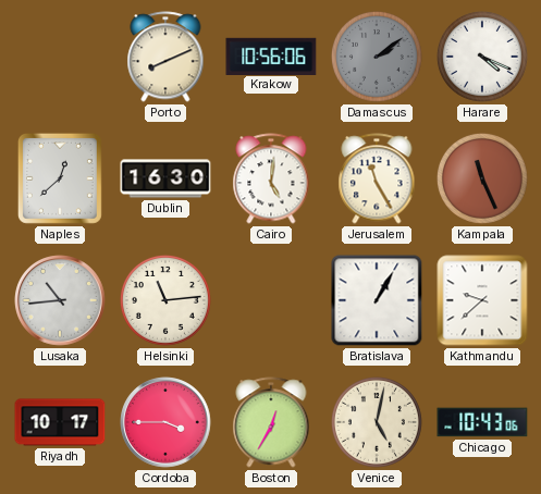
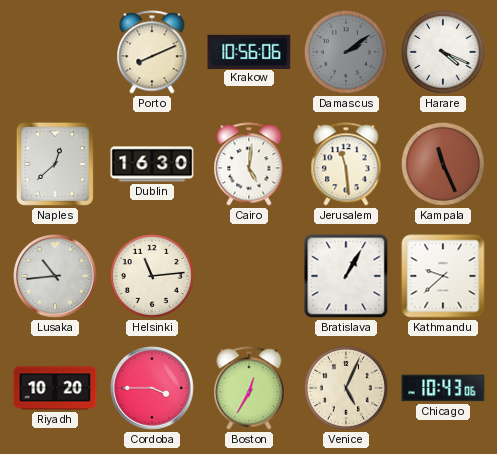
Jerusalem: 11:25 -> 11:29 (346, 164)
Riyadh: 10:17 -> 10:20 (55, 388)
Venice: 5:02 -> 5:04 (346, 388)
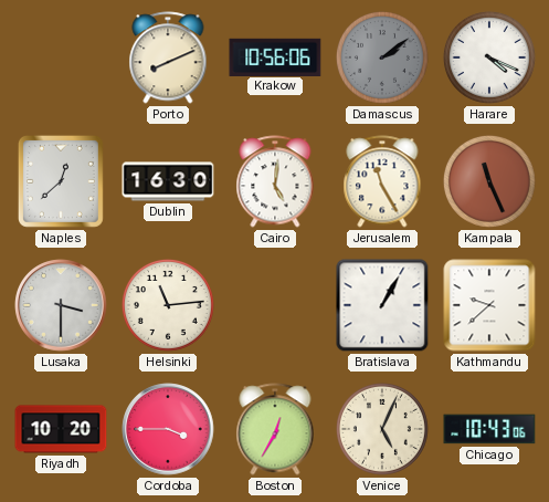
Jerusalem: 11:29 -> 11:25 (382, 181)
Lusaka: 10:44 -> 3:30 (61, 305)
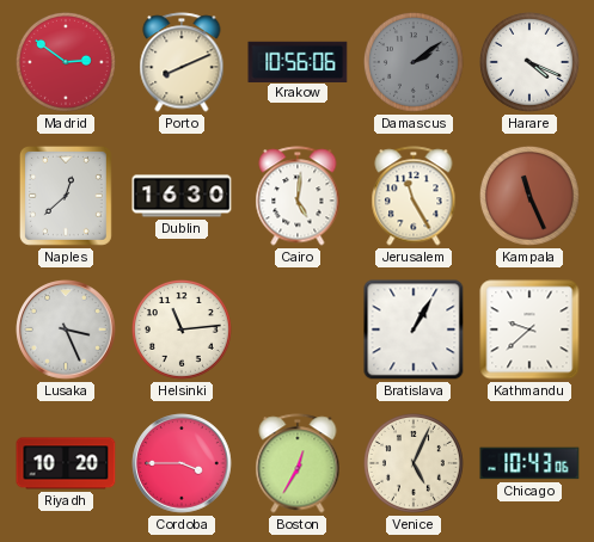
Madrid: none -> 2:51 (66, 62)
Lusaka: 3:30 -> 3:26 (66, 329)
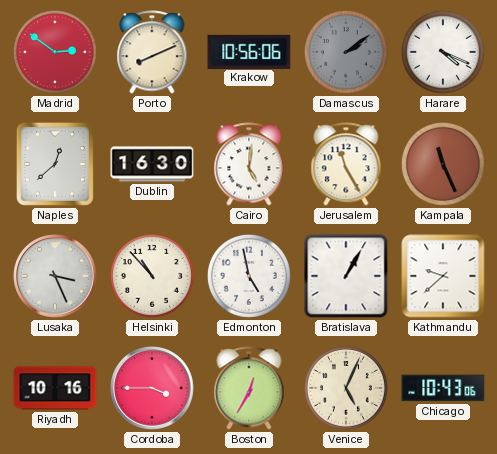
Helsinki: 11:14 -> 10:53 (152, 276)
Edmonton: none -> 4:58 (249, 276)
Riyadh: 10:20 -> 10:16 (55, 388)
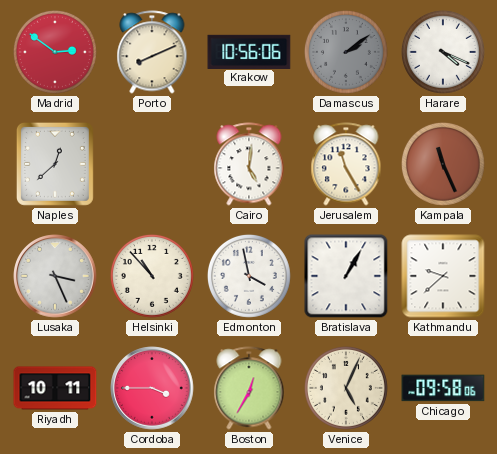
Dublin: 16:30 -> none (152, 164)
Edmonton: 4:58 -> 3:58 (249, 276)
Riyadh: 10:16 -> 10:11 (55, 388)
Chicago: 10:43 -> 09:58 (443, 388)
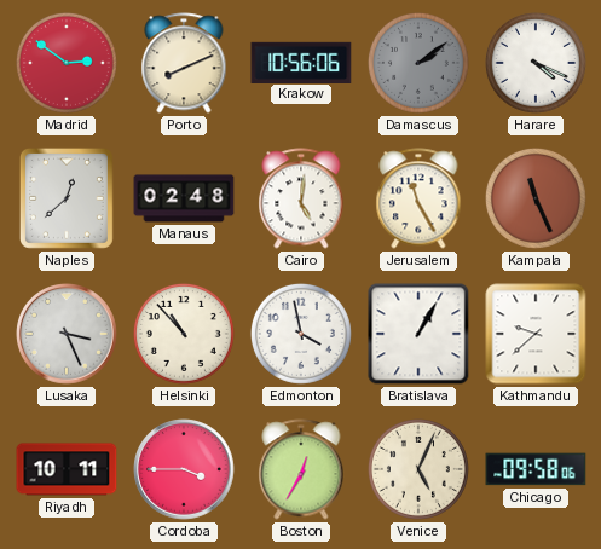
Manaus: none -> 02:48 (184, 198)
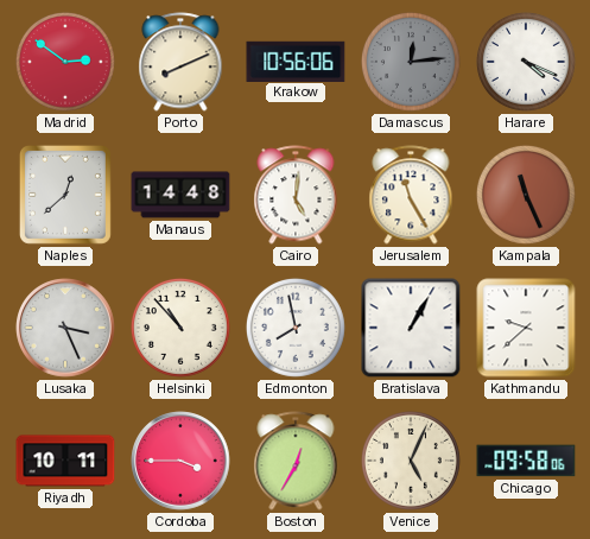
Damascus: 2:09 -> 12:14 (411, 62)
Manaus: 02:48 -> 14:48 (180, 195)
Edmonton: 3:58 -> 7:58 (296, 328)
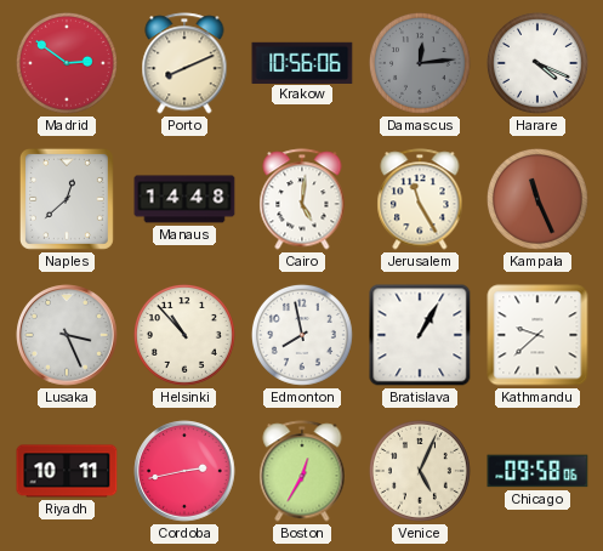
Cordoba: 3:45 -> 2:43 (184, 471)
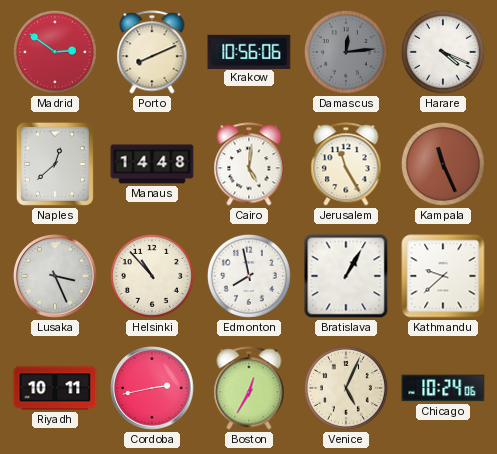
Chicago: 09:58 -> 10:24 (443, 388)
